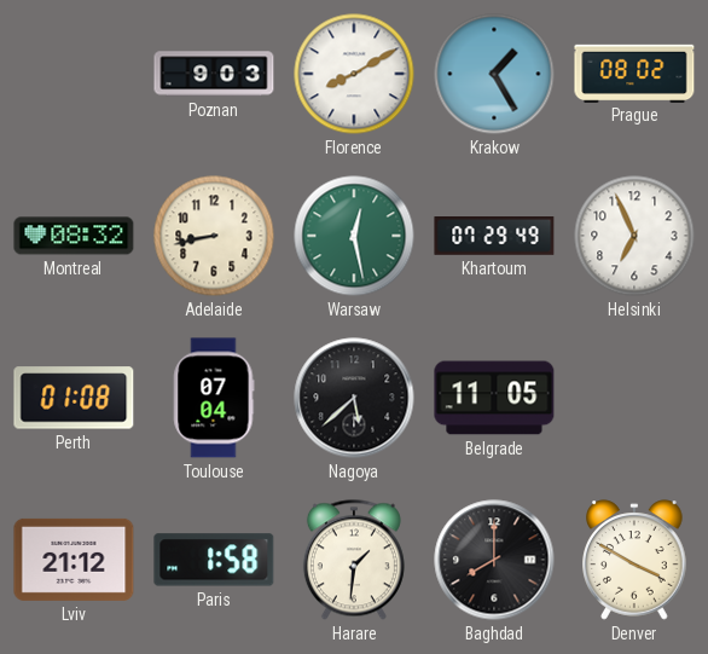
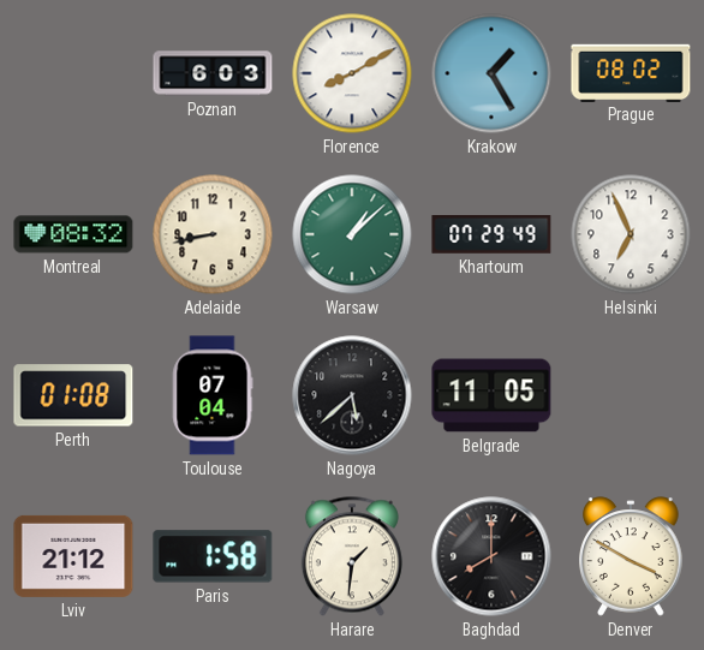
Poznan: 9:03 -> 6:03 (213, 73)
Warsaw: 12:28 -> 1:08 (352, 234)
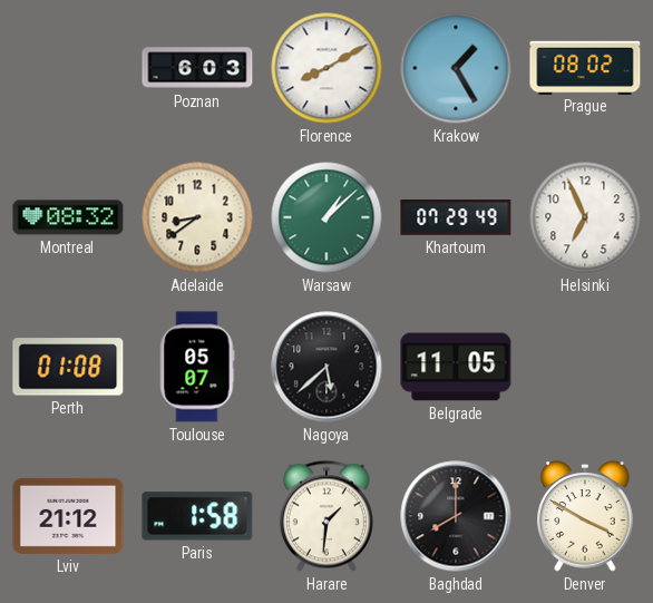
Adelaide: 8:43 -> 8:39 (197, 217)
Toulouse: 07:04 -> 05:07 (197, 367)
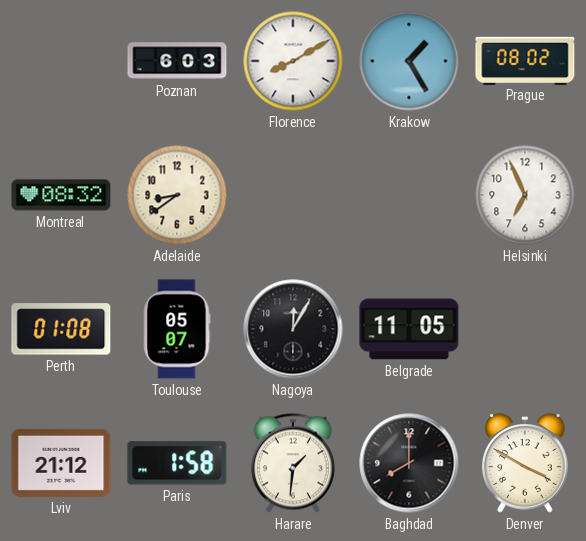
Warsaw: 1:08 -> none (326, 217)
Khartoum: 07:29 -> none (456, 217)
Nagoya: 5:38 -> 12:05 (293, 329)
